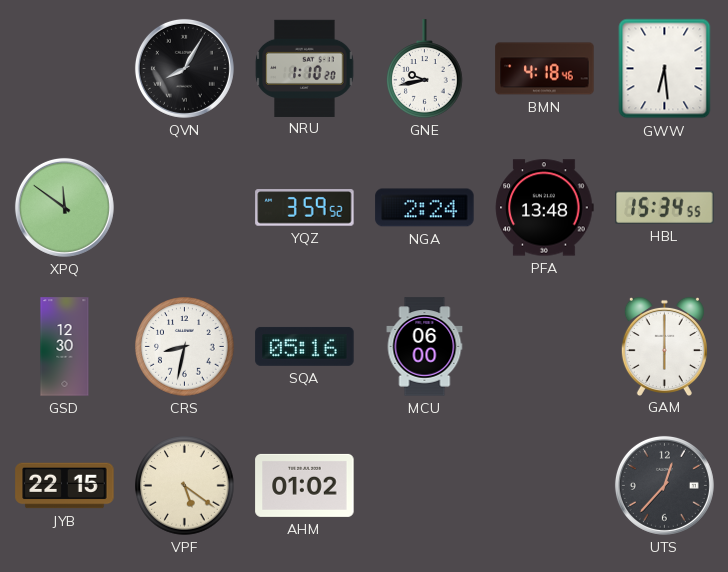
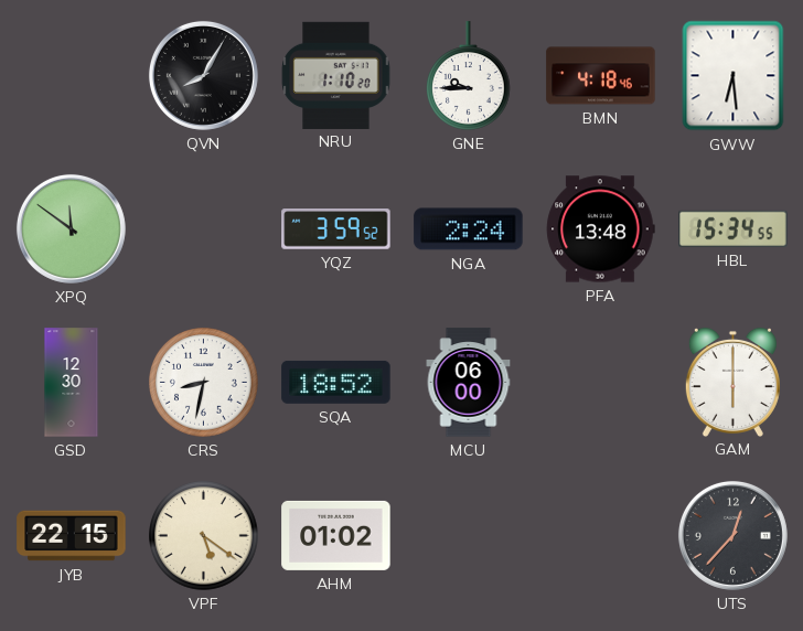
GNE: 9:43 -> 9:45 (469, 76)
SQA: 05:16 -> 18:52 (336, 382)
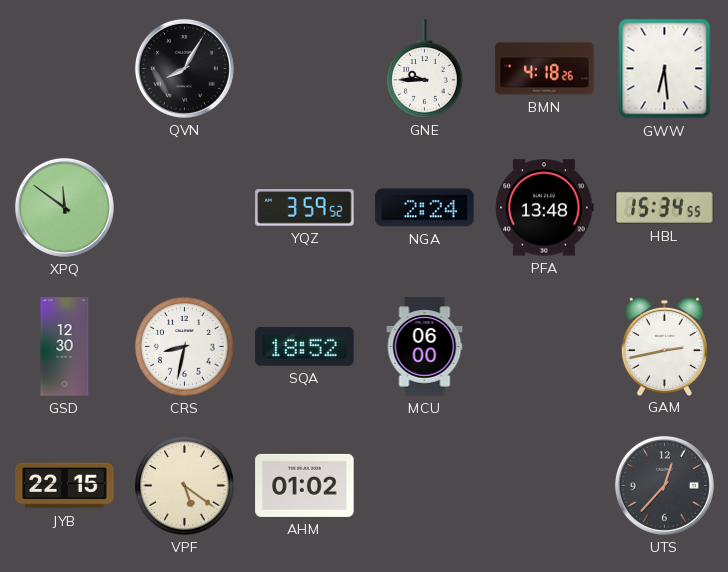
NRU: 1:10 -> none (336, 75)
BMN: 4:18:46 -> 4:18:26 (545, 69)
GAM: 6:00 -> 2:43 (664, 346)
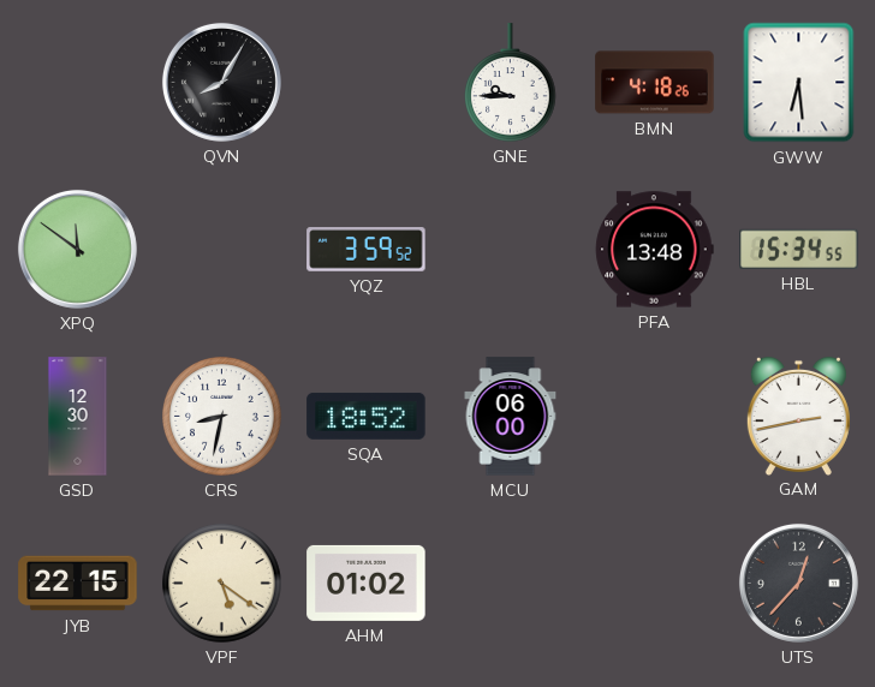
NGA: 2:24 -> none (425, 208)
